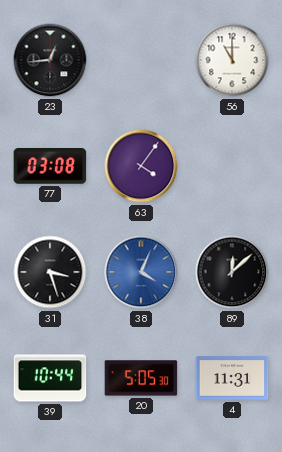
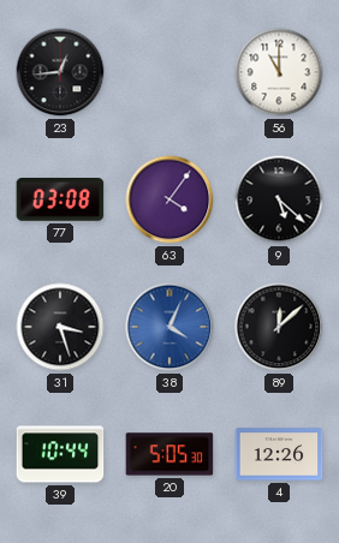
9: none -> 5:22 (279, 199)
4: 11:31 -> 12:26 (279, 454)
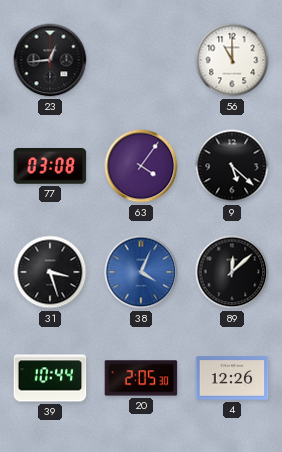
20: 5:05 -> 2:05 (141, 378)
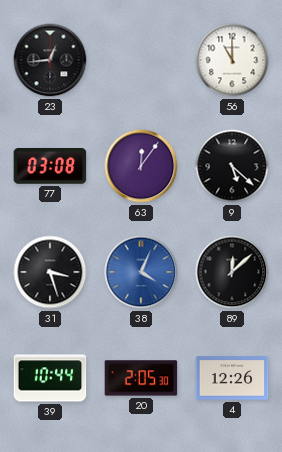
63: 4:06 -> 12:06 (141, 166)
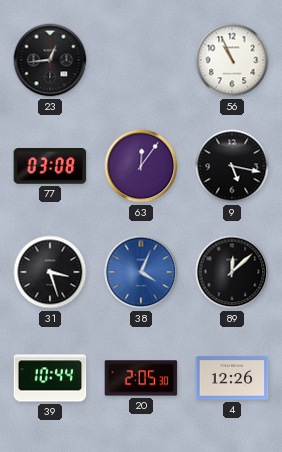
56: 11:00 -> 10:56 (232, 60)
9: 5:22 -> 5:17 (232, 166)
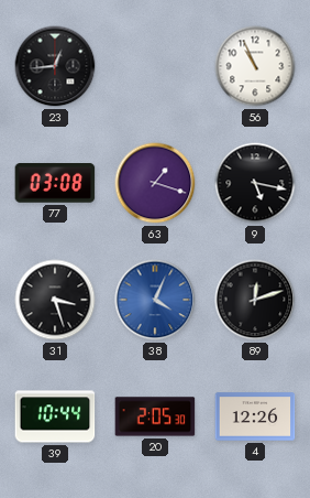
63: 12:06 -> 1:18 (155, 183)
89: 12:08 -> 12:12 (255, 300)
